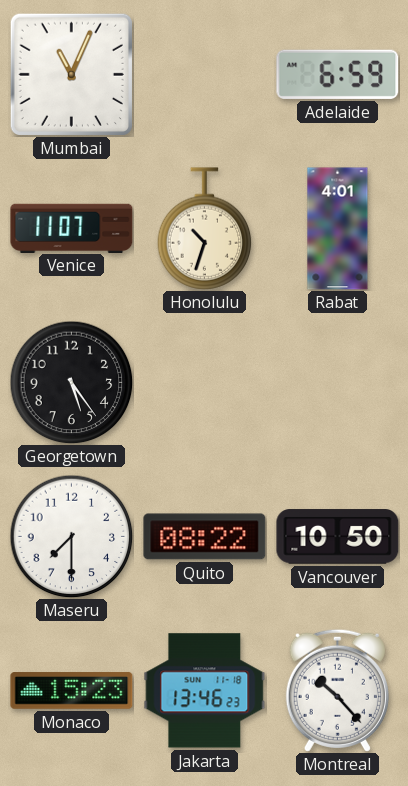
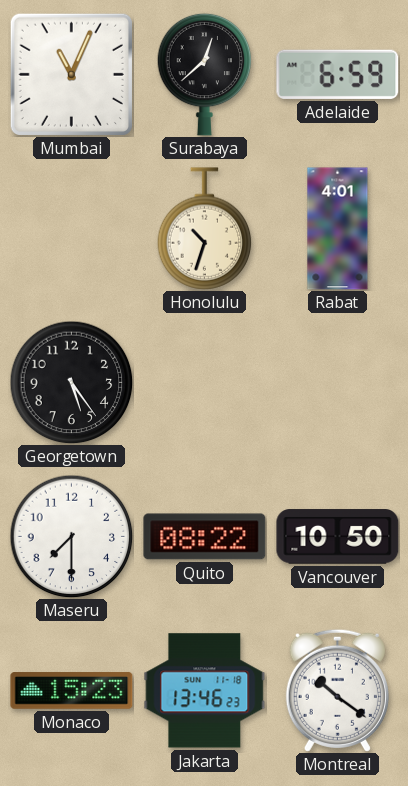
Surabaya: none -> 12:38 (205, 74)
Venice: 11:07 -> none (72, 228)
Montreal: 10:23 -> 10:21 (337, 690)
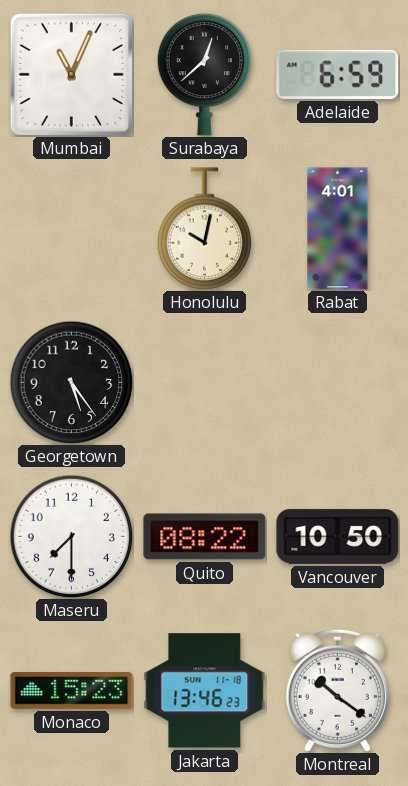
Honolulu: 10:33 -> 10:02 (205, 229)
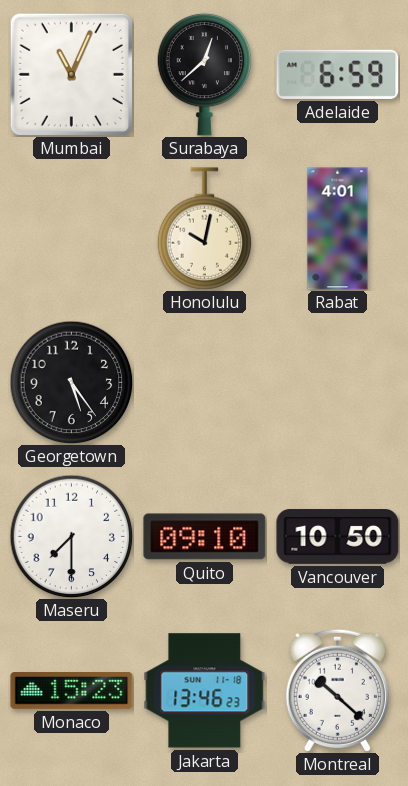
Quito: 08:22 -> 09:10 (205, 537)
Montreal: 10:21 -> 10:22 (337, 690)
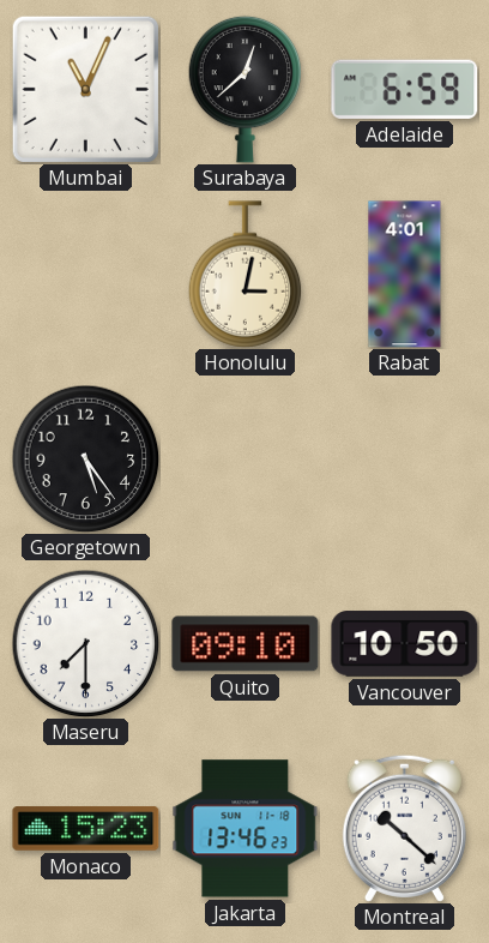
Honolulu: 10:02 -> 3:02 (246, 275)
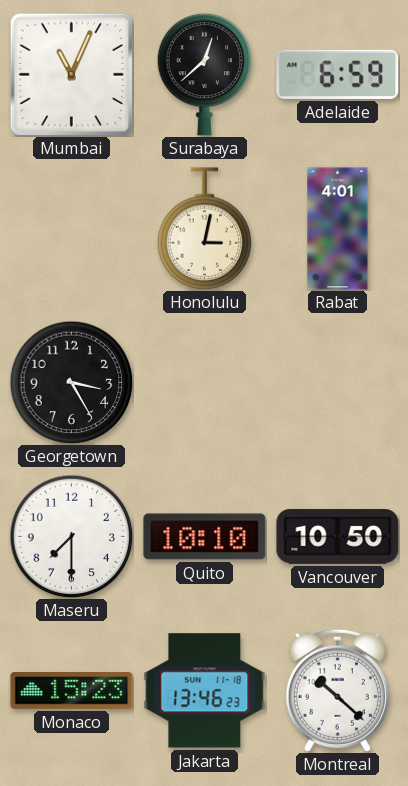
Georgetown: 5:24 -> 3:25 (71, 382)
Quito: 09:10 -> 10:10 (205, 537)
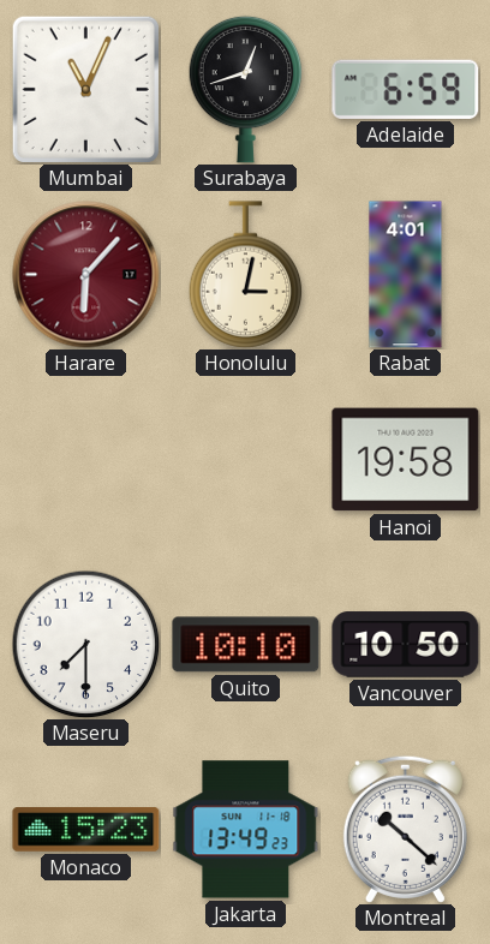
Surabaya: 12:38 -> 12:42 (246, 89)
Harare: none -> 6:07 (86, 275)
Georgetown: 3:25 -> none (71, 382)
Hanoi: none -> 19:58 (406, 460)
Jakarta: 13:46 -> 13:49 (246, 830)
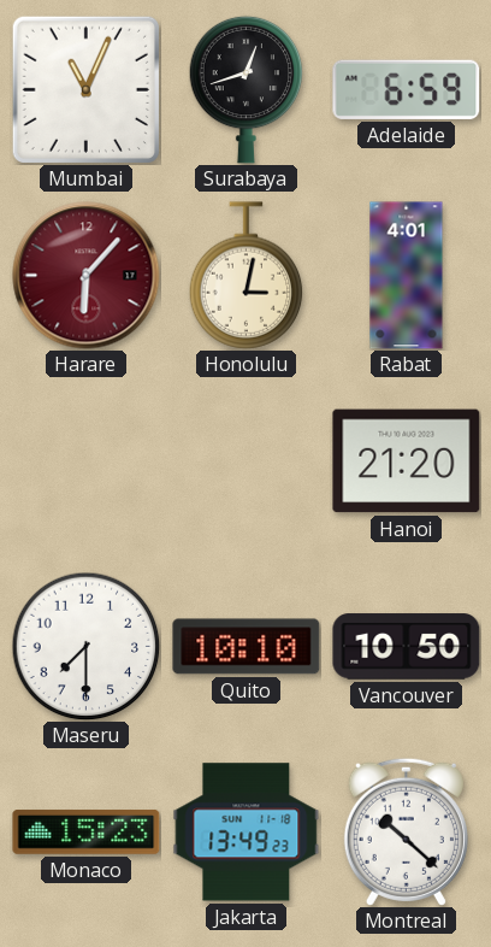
Hanoi: 19:58 -> 21:20 (407, 461)
